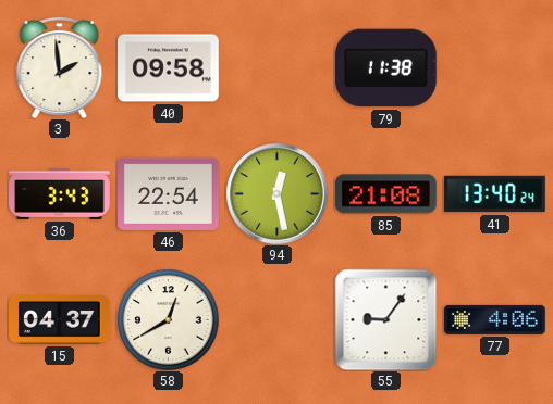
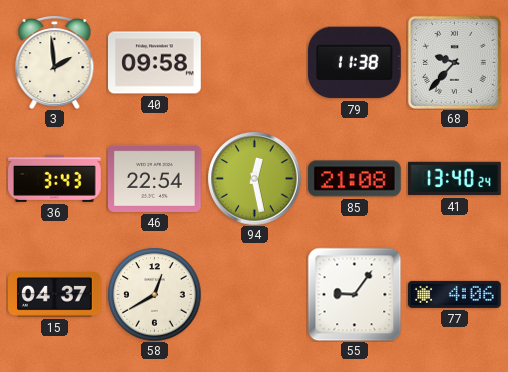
68: none -> 9:37 (454, 62)
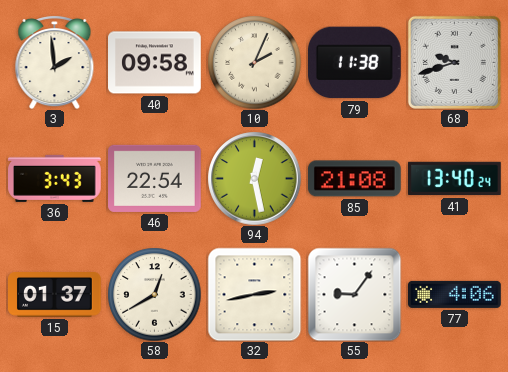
10: none -> 2:04 (254, 62)
68: 9:37 -> 9:42 (454, 62)
15: 04:37 -> 01:37 (55, 295)
32: none -> 2:43 (254, 294)
